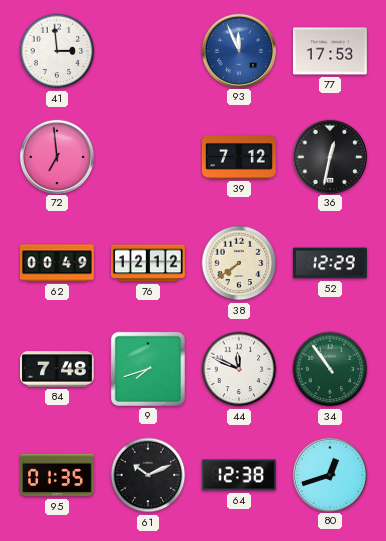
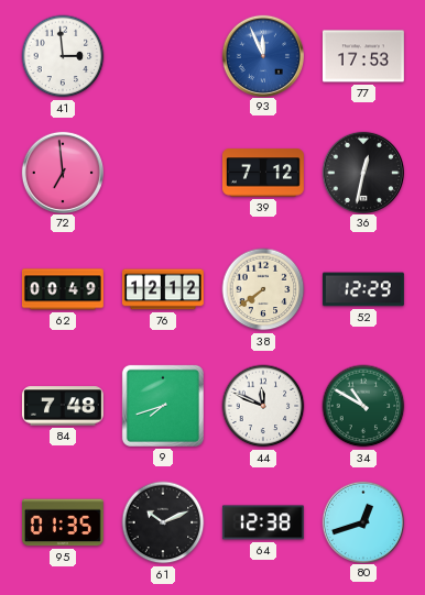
34: 10:54 -> 10:50 (363, 406)
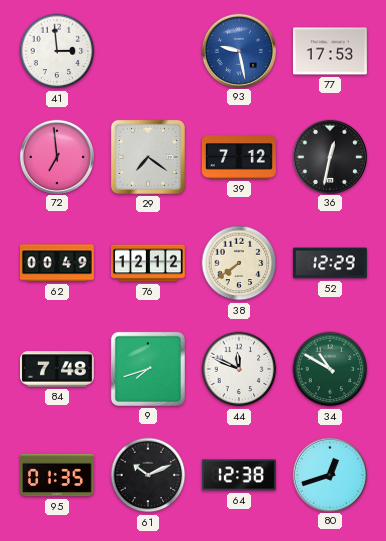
93: 11:56 -> 9:28 (238, 50)
29: none -> 7:21 (148, 157)
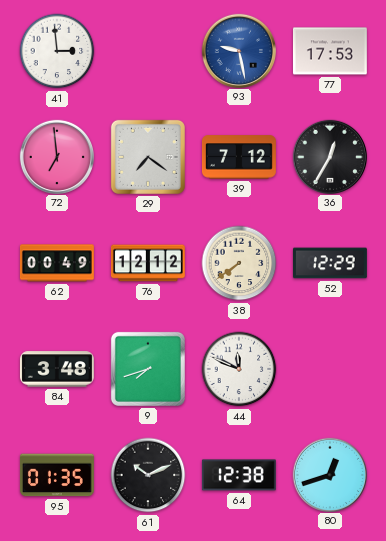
36: 12:32 -> 12:35 (329, 156)
84: 7:48 -> 3:48 (57, 369)
34: 10:50 -> none (330, 369)
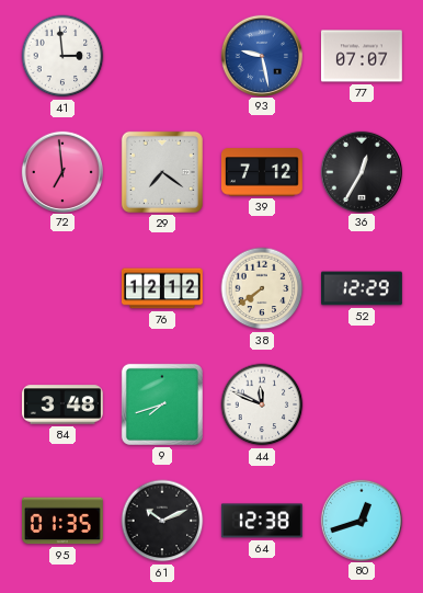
77: 17:53 -> 07:07 (362, 56)
62: 00:49 -> none (57, 263)
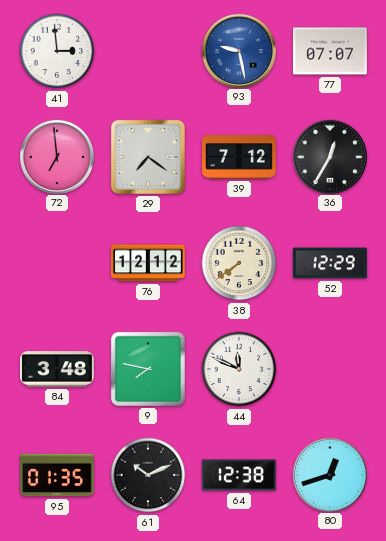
9: 7:42 -> 7:47 (148, 369)
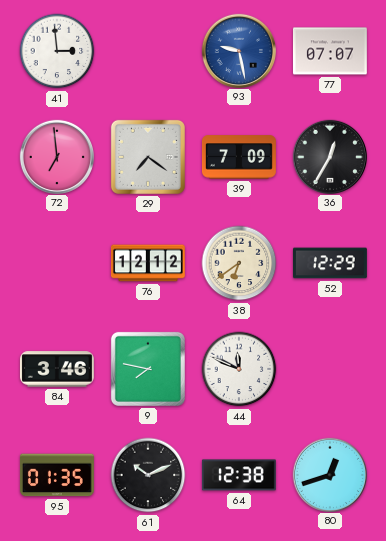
39: 7:12 -> 7:09 (239, 157)
38: 7:39 -> 6:39 (239, 263)
84: 3:48 -> 3:46 (57, 369)
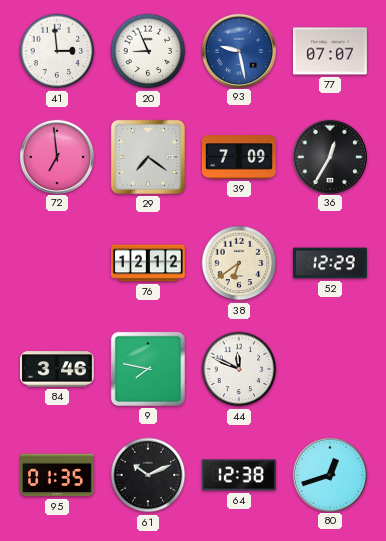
20: none -> 8:56 (148, 51)
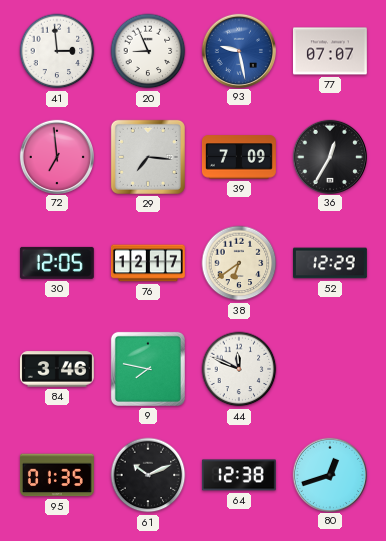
29: 7:21 -> 7:16 (148, 157)
30: none -> 12:05 (57, 263)
76: 12:12 -> 12:17 (148, 263)
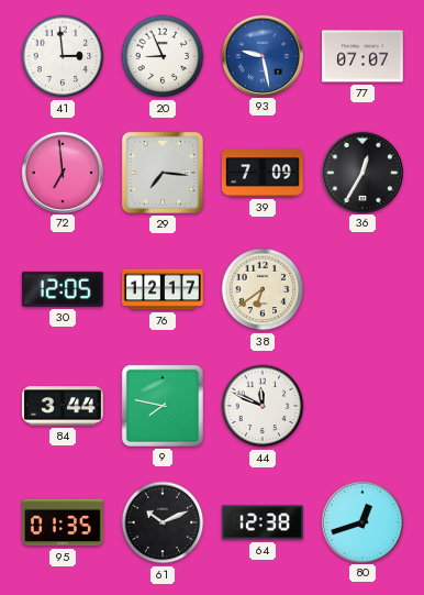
52: 12:29 -> none (330, 263)
84: 3:46 -> 3:44 (63, 406)
